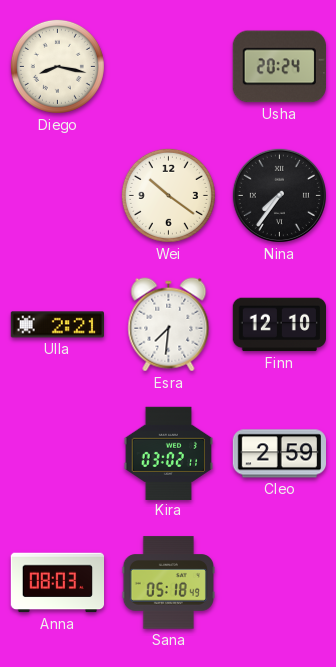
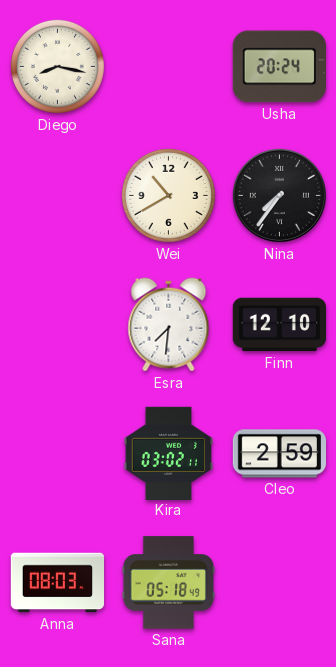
Wei: 10:21 -> 10:40 (168, 195)
Ulla: 2:21 -> none (57, 325)
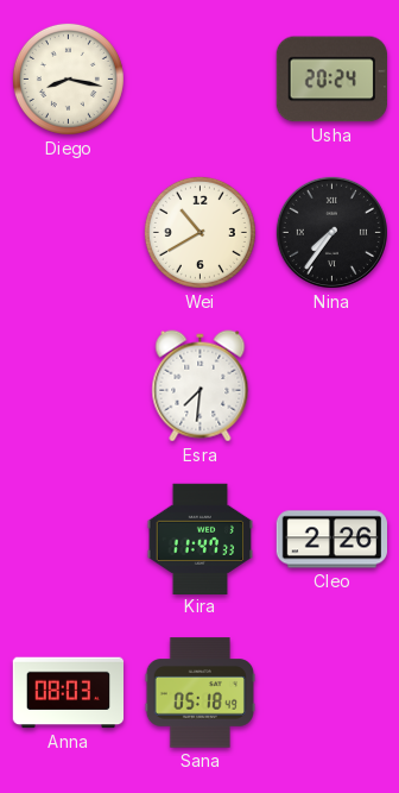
Finn: 12:10 -> none (279, 325)
Kira: 03:02 -> 11:47 (201, 539)
Cleo: 2:59 -> 2:26 (332, 540)
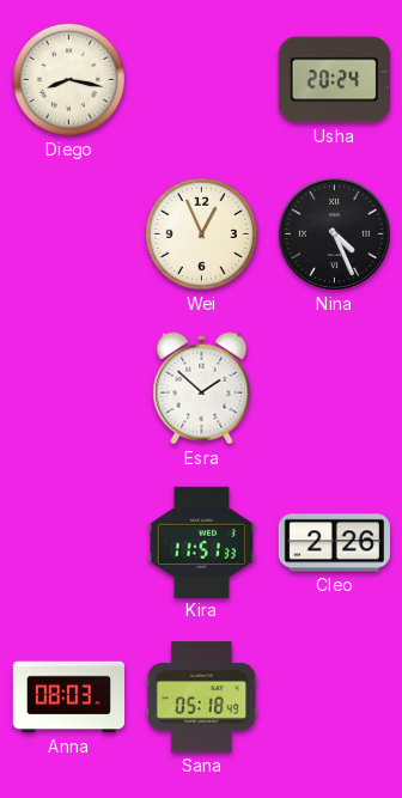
Wei: 10:40 -> 12:56 (201, 233)
Nina: 7:36 -> 4:26 (334, 233)
Esra: 7:31 -> 1:52 (202, 389)
Kira: 11:47 -> 11:51 (202, 542)
